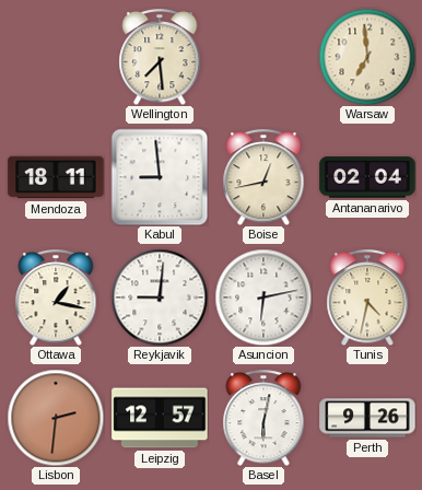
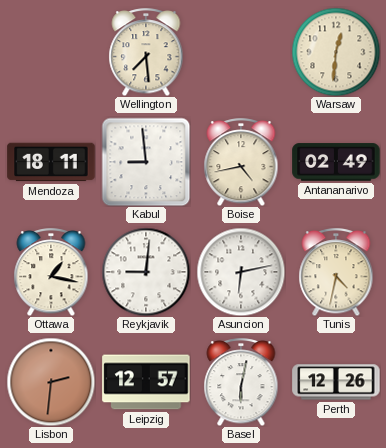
Warsaw: 6:59 -> 12:31 (336, 52)
Boise: 12:43 -> 4:43 (241, 162)
Antananarivo: 02:04 -> 02:49 (336, 162)
Perth: 9:26 -> 12:26 (336, 382)
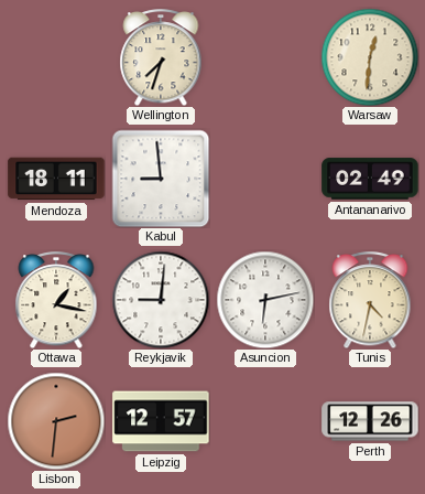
Wellington: 7:29 -> 7:33 (161, 57)
Boise: 4:43 -> none (241, 162)
Basel: 6:02 -> none (241, 382)
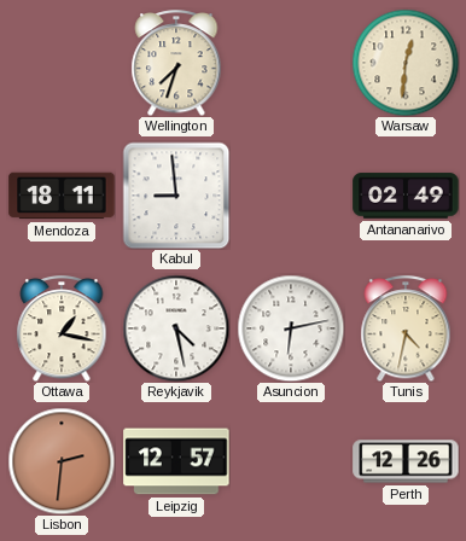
Reykjavik: 9:01 -> 4:28 (176, 328)
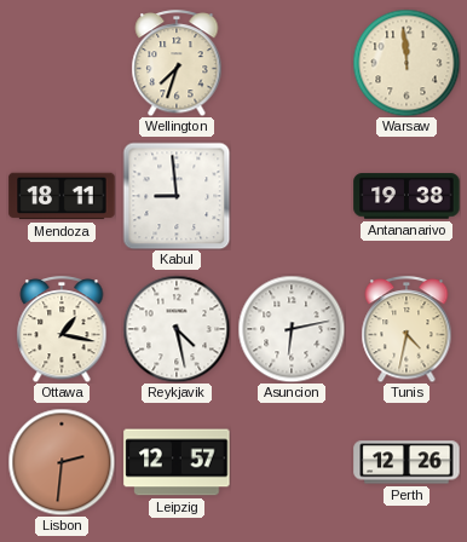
Warsaw: 12:31 -> 11:59 (407, 63)
Antananarivo: 02:49 -> 19:38 (407, 196)
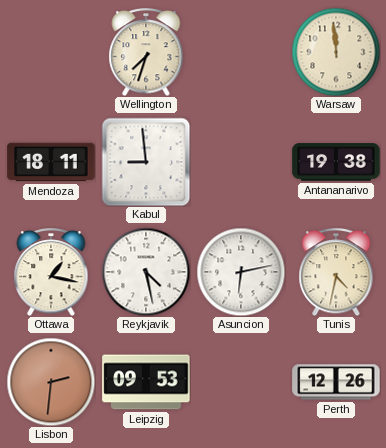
Leipzig: 12:57 -> 09:53 (146, 382)
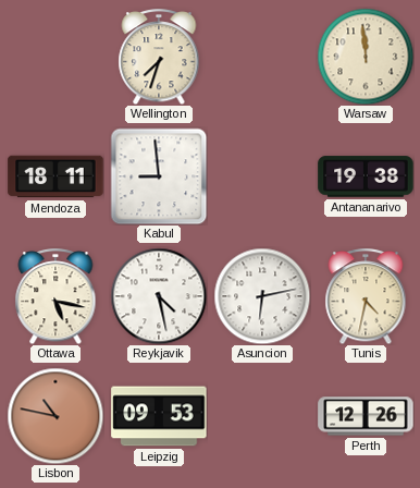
Ottawa: 1:17 -> 5:17 (55, 296)
Lisbon: 2:31 -> 10:47 (55, 416)
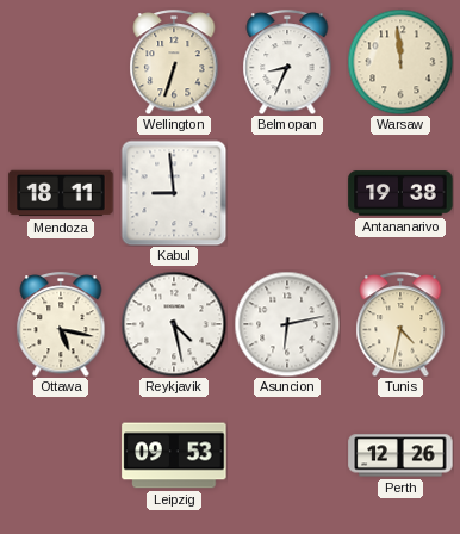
Wellington: 7:33 -> 6:33 (174, 62)
Belmopan: none -> 8:34 (287, 62)
Lisbon: 10:47 -> none (55, 416)
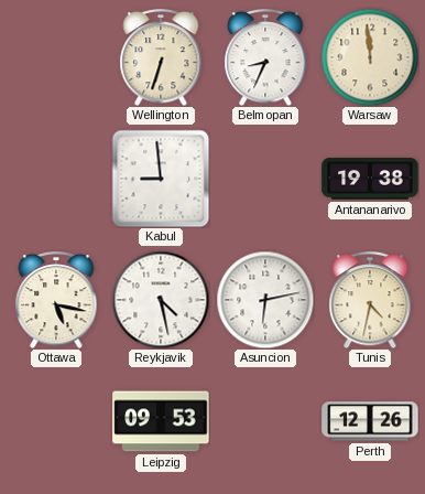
Mendoza: 18:11 -> none (61, 193)
